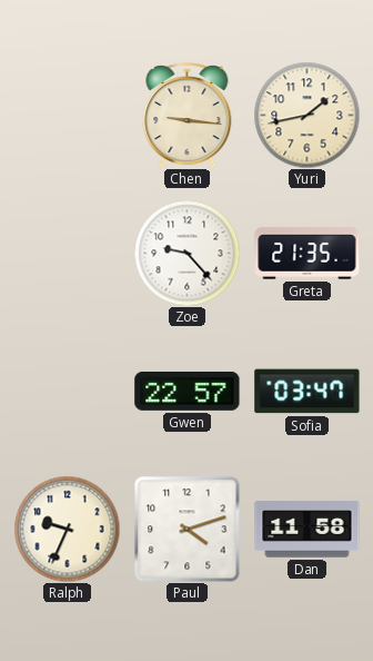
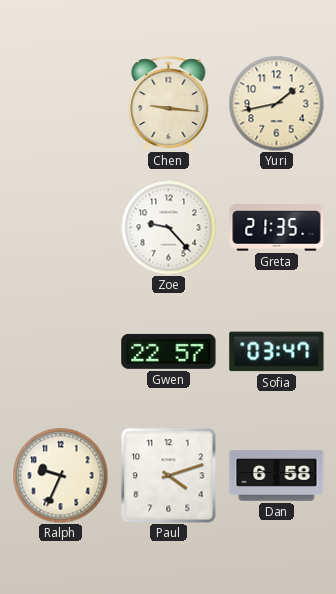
Dan: 11:58 -> 6:58 (277, 476)
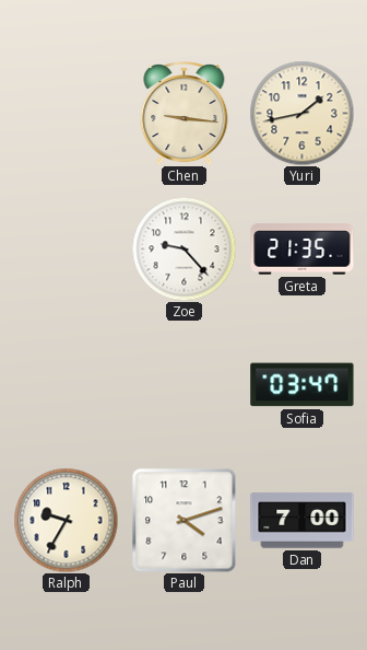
Gwen: 22:57 -> none (169, 351)
Ralph: 9:34 -> 9:35 (66, 520)
Dan: 6:58 -> 7:00 (303, 521)
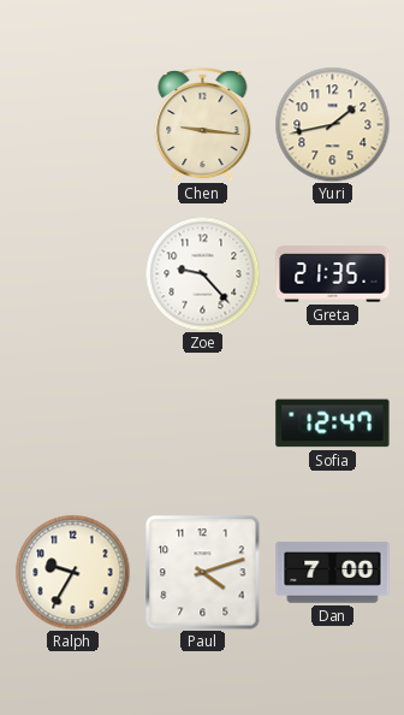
Sofia: 03:47 -> 12:47 (333, 424)
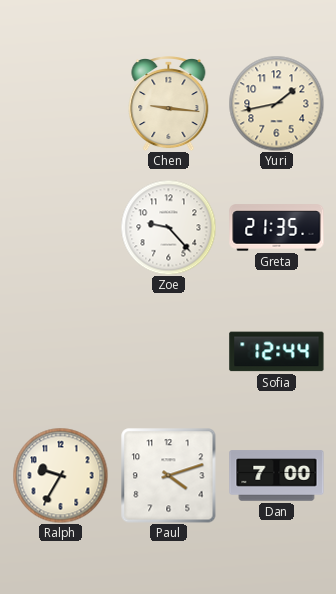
Sofia: 12:47 -> 12:44 (277, 352)
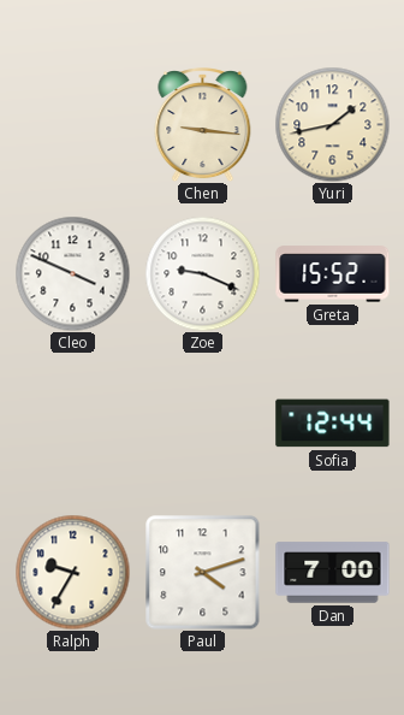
Cleo: none -> 3:49 (72, 273)
Zoe: 9:23 -> 9:19 (202, 273)
Greta: 21:35 -> 15:52 (333, 274)
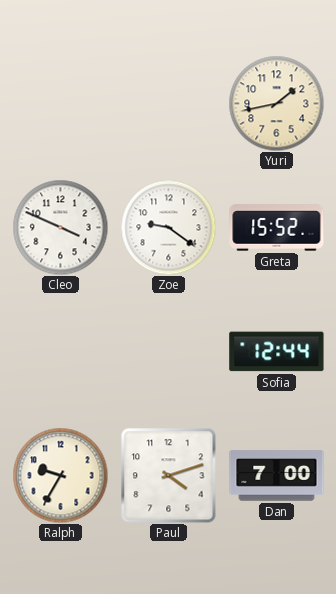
Chen: 9:16 -> none (203, 125)
Zoe: 9:19 -> 9:21 (168, 227)
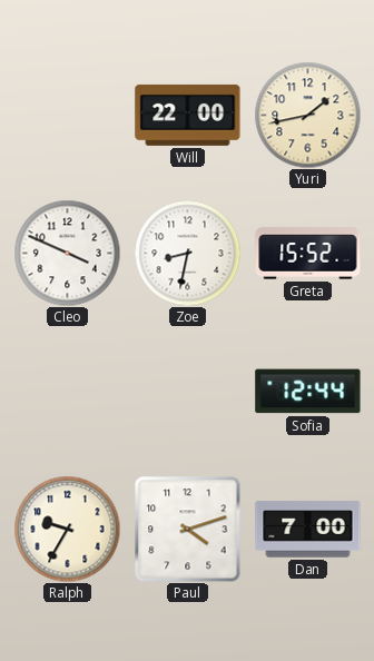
Will: none -> 22:00 (188, 115)
Zoe: 9:21 -> 8:32 (187, 253)
